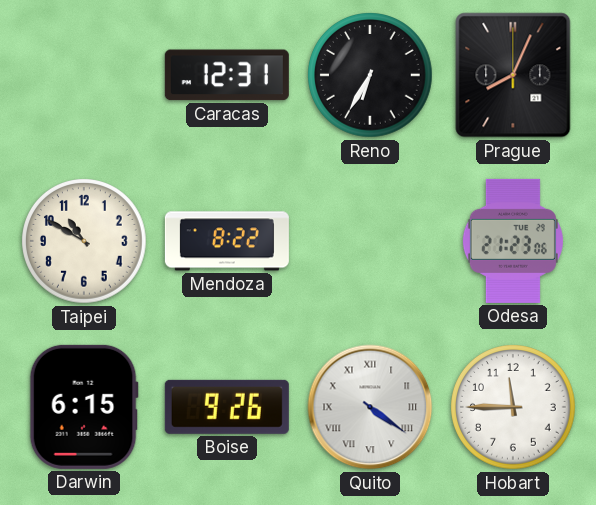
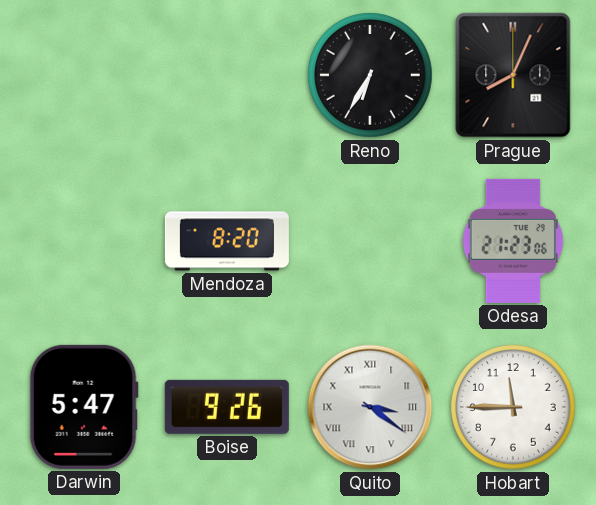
Caracas: 12:31 -> none (227, 75)
Taipei: 10:50 -> none (85, 242)
Mendoza: 8:22 -> 8:20 (227, 241)
Darwin: 6:15 -> 5:47 (84, 407)
Quito: 4:21 -> 3:21 (370, 407)
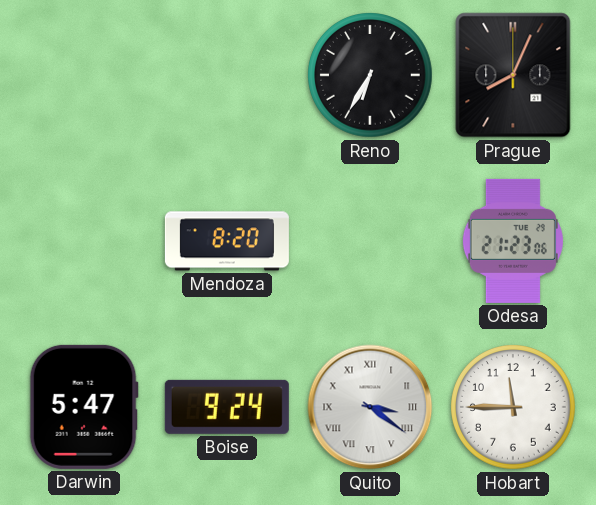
Boise: 9:26 -> 9:24 (227, 407)
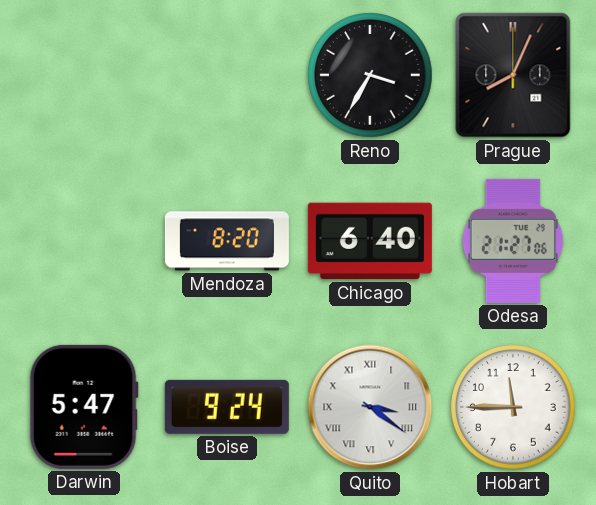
Reno: 6:35 -> 3:35 (371, 76)
Chicago: none -> 6:40 (370, 241)
Odesa: 21:23 -> 21:27 (513, 241)
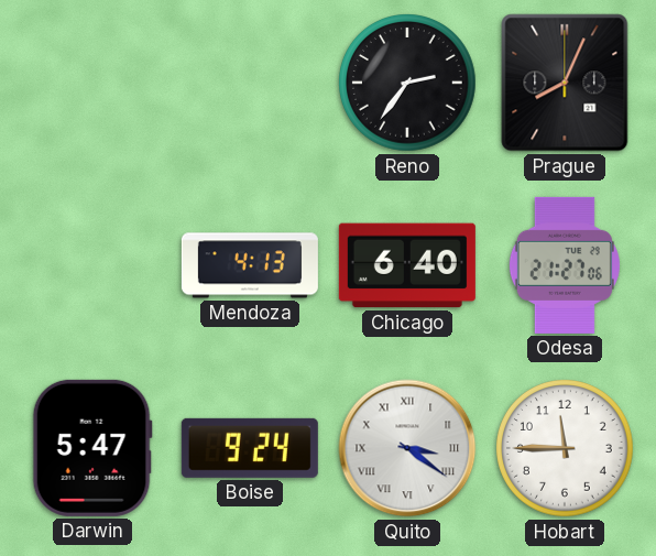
Reno: 3:35 -> 2:36 (408, 84)
Mendoza: 8:20 -> 4:13 (250, 265)
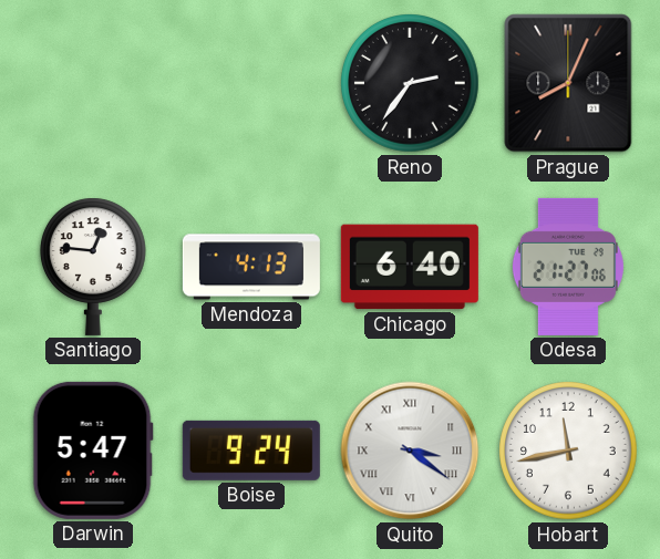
Santiago: none -> 12:46 (93, 267)
Hobart: 11:45 -> 11:43 (569, 452)
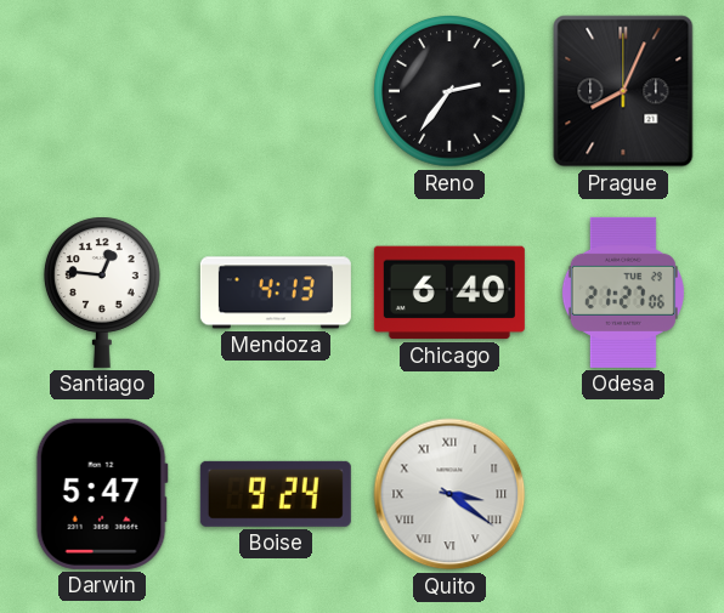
Hobart: 11:43 -> none (569, 452)
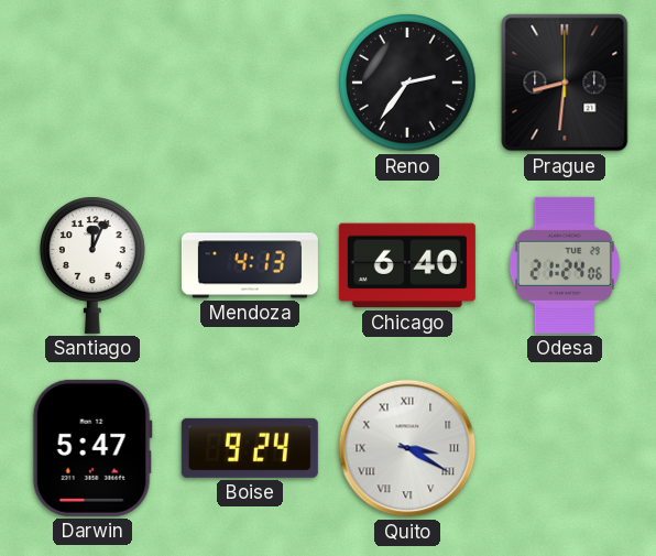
Prague: 8:04 -> 8:31 (565, 83)
Santiago: 12:46 -> 12:04 (92, 265)
Odesa: 21:27 -> 21:24 (565, 265)
Quito: 3:21 -> 3:20 (407, 448)
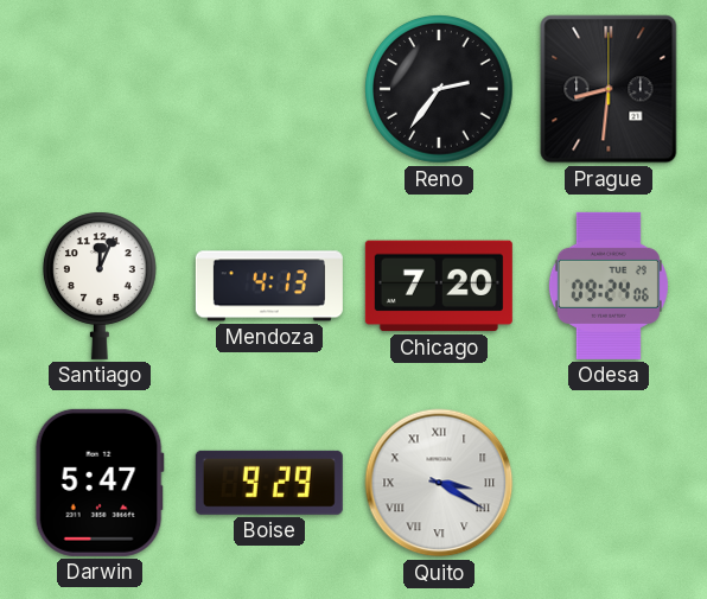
Chicago: 6:40 -> 7:20 (439, 286)
Odesa: 21:24 -> 09:24 (609, 286)
Boise: 9:24 -> 9:29 (269, 483)
